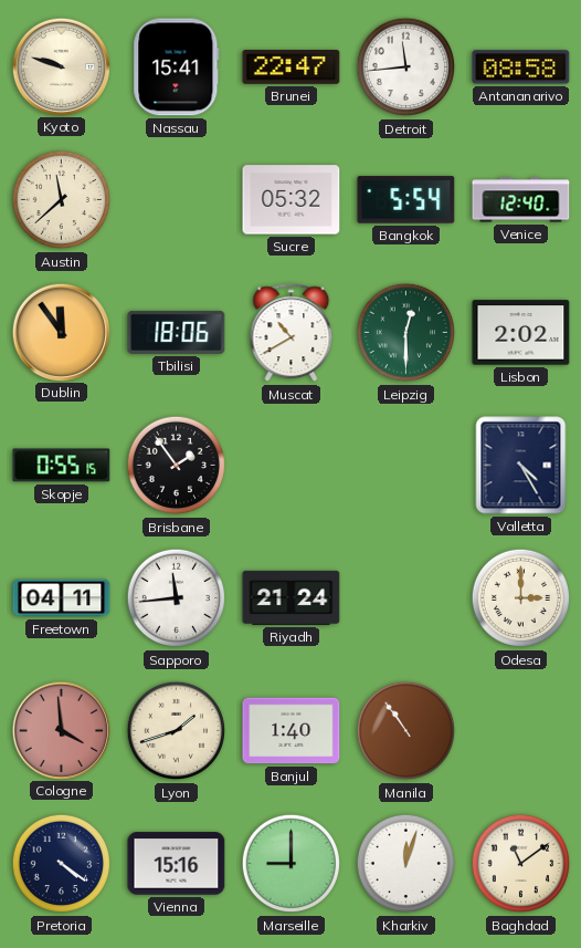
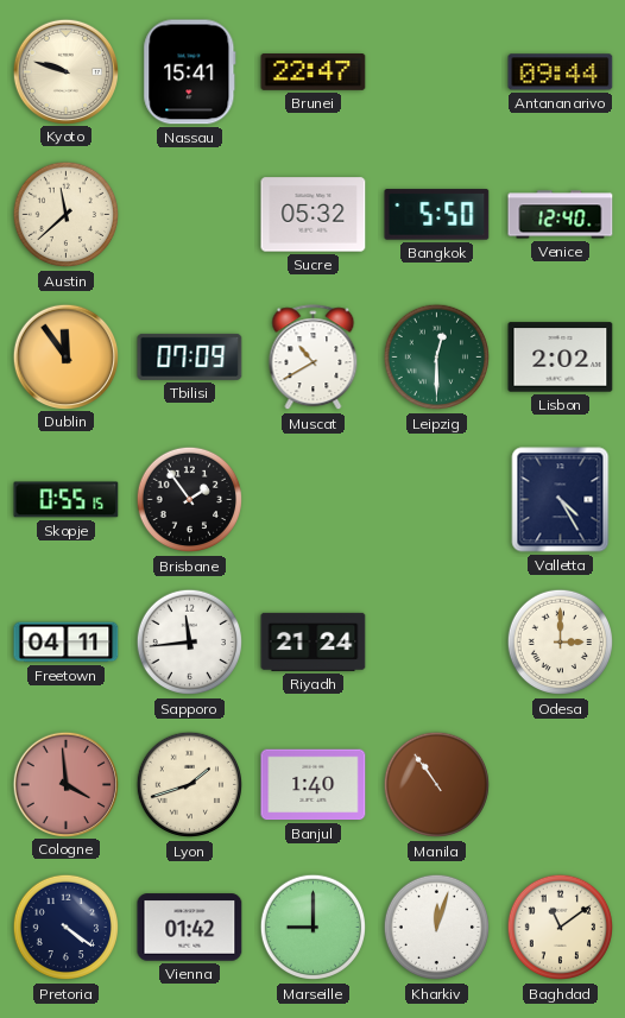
Detroit: 11:44 -> none (406, 67)
Antananarivo: 08:58 -> 09:44 (561, 72)
Bangkok: 5:54 -> 5:50 (437, 215)
Tbilisi: 18:06 -> 07:09 (190, 356)
Vienna: 15:16 -> 01:42 (190, 928)
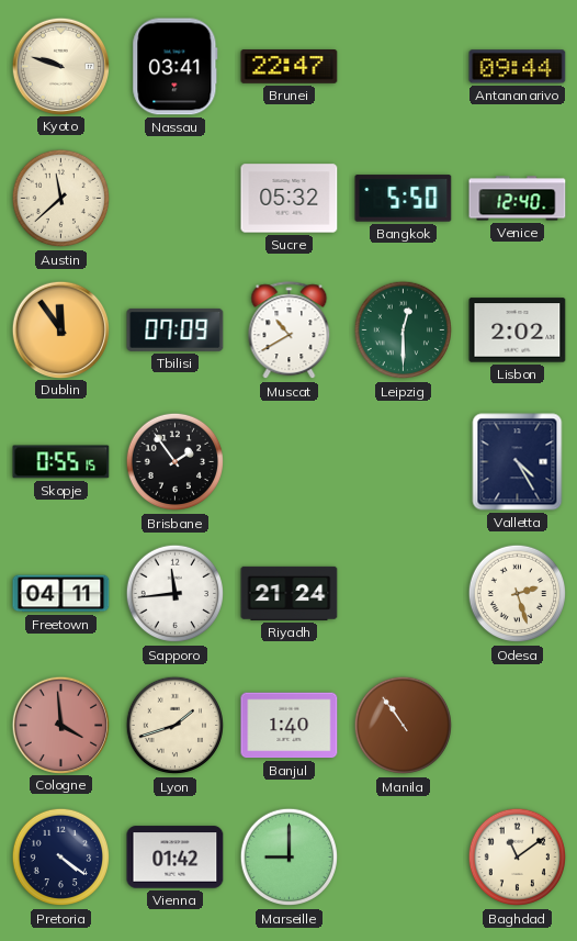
Nassau: 15:41 -> 03:41 (176, 67)
Odesa: 3:00 -> 2:27 (518, 594)
Kharkiv: 12:03 -> none (437, 928)
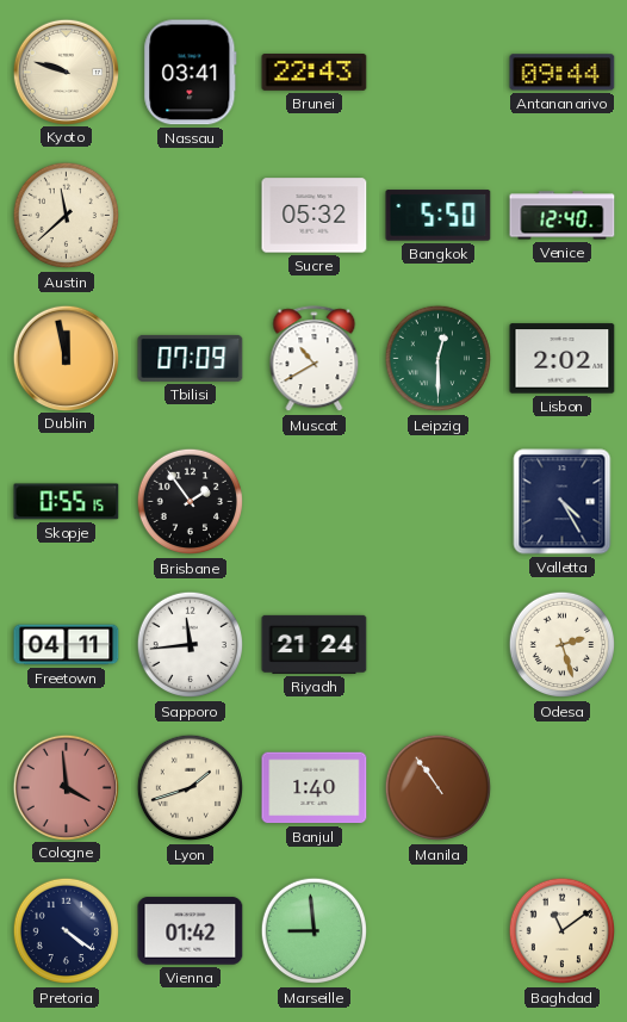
Brunei: 22:47 -> 22:43 (315, 73)
Dublin: 11:54 -> 11:58 (66, 358)
Marseille: 9:00 -> 8:59 (315, 931)
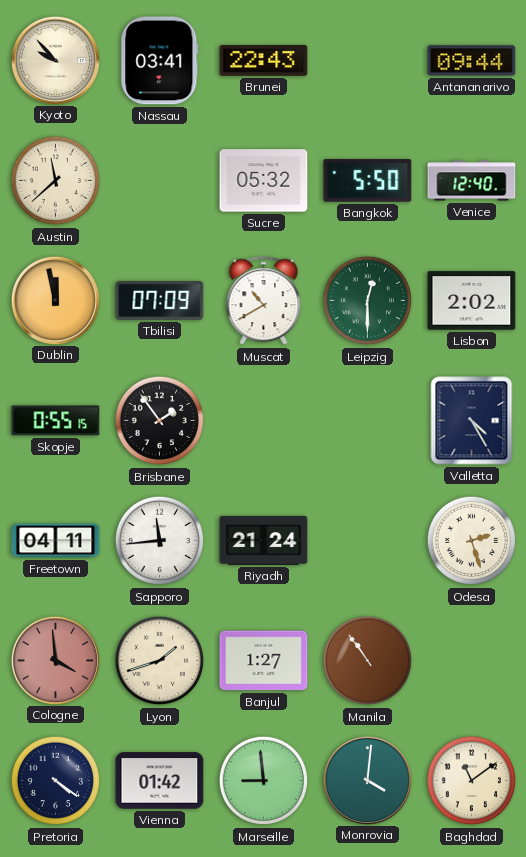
Kyoto: 9:48 -> 9:53 (55, 60)
Banjul: 1:40 -> 1:27 (264, 661)
Monrovia: none -> 4:01 (367, 780)
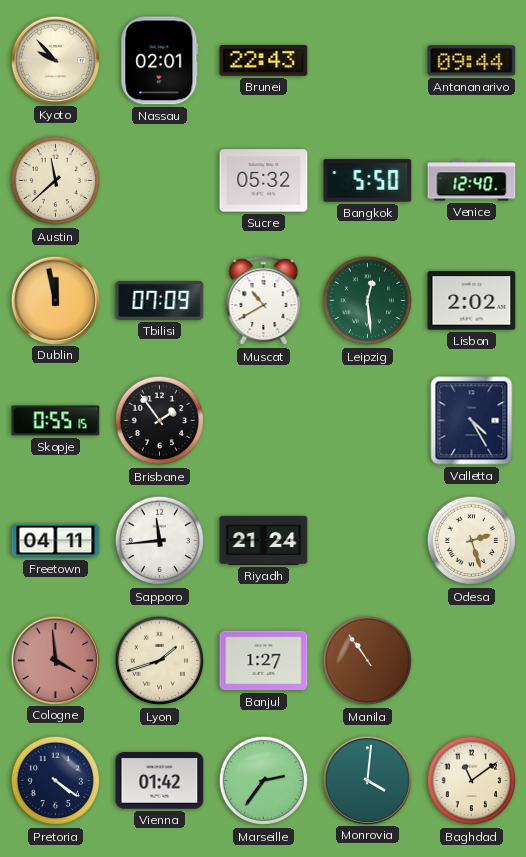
Nassau: 03:41 -> 02:01 (160, 61)
Leipzig: 12:30 -> 12:29 (368, 301)
Marseille: 8:59 -> 2:36 (264, 781)
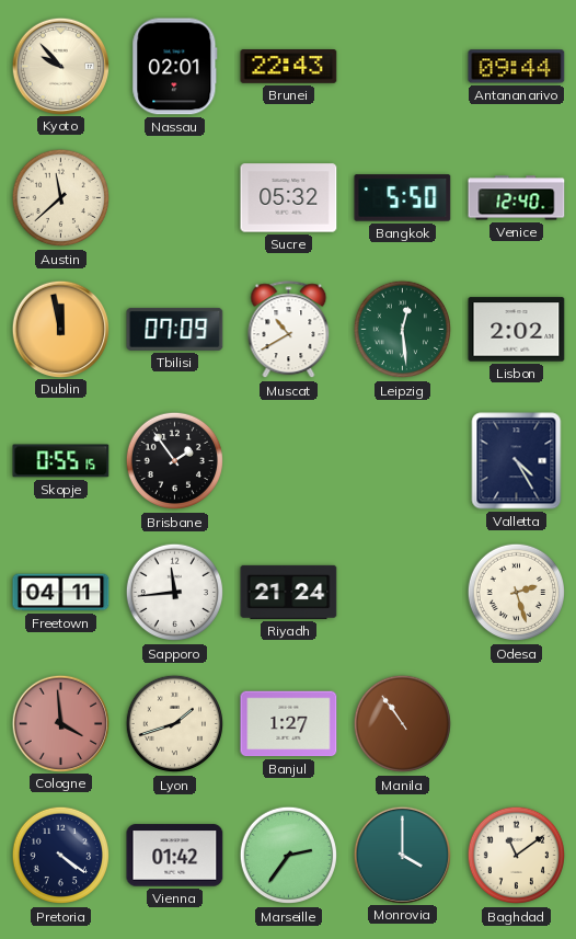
Monrovia: 4:01 -> 4:00 (402, 855)
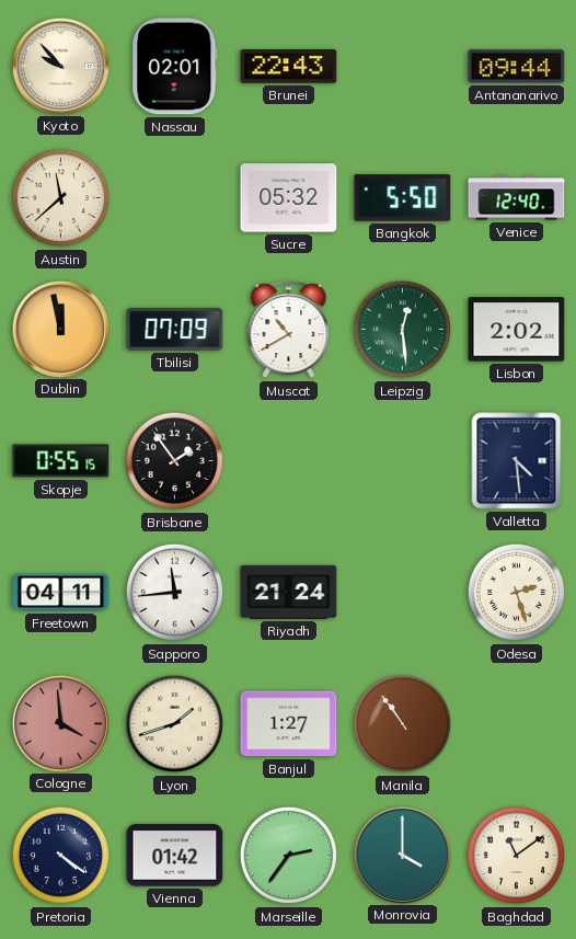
Valletta: 4:25 -> 4:29 (517, 461)
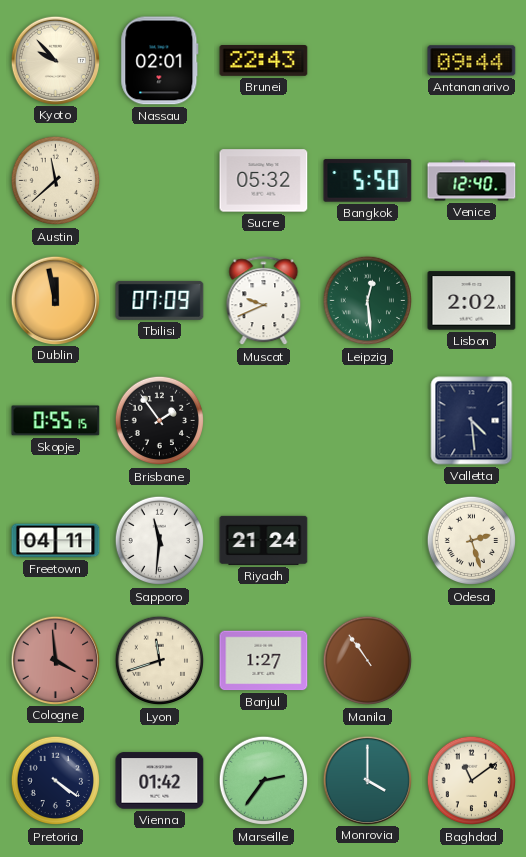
Muscat: 10:40 -> 9:41 (264, 301)
Sapporo: 11:44 -> 11:31 (160, 541)
Lyon: 1:42 -> 11:42 (160, 661)
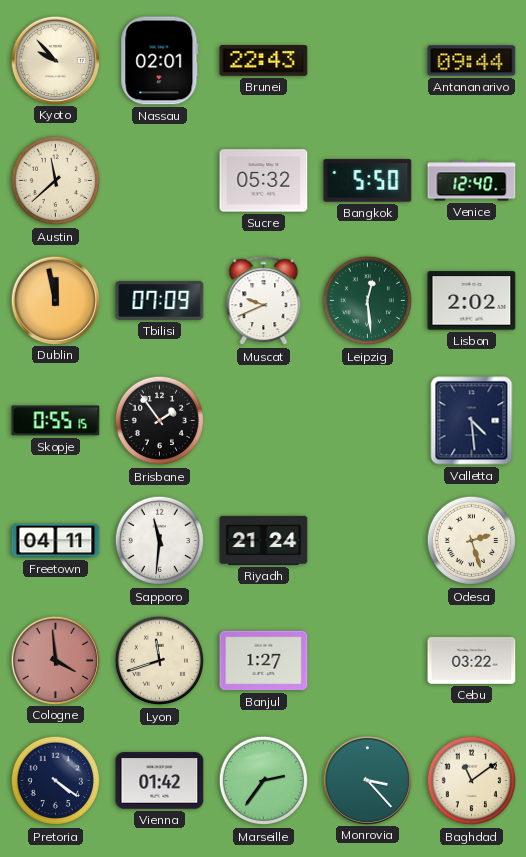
Manila: 10:54 -> none (368, 661)
Cebu: none -> 03:22 (472, 661)
Monrovia: 4:00 -> 3:23 (367, 780)
